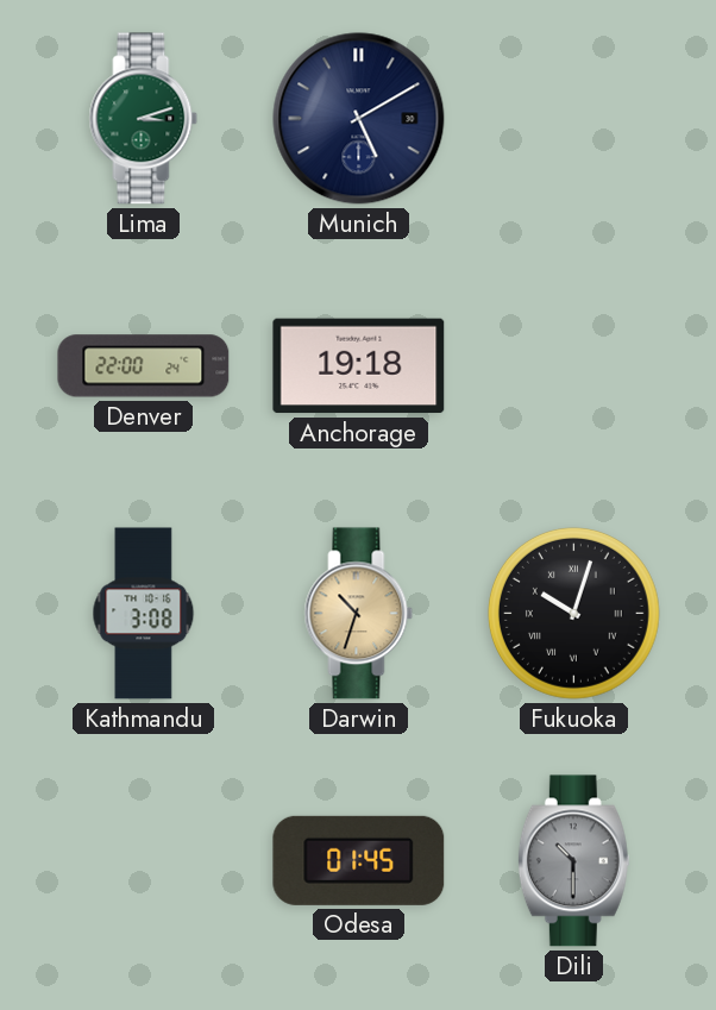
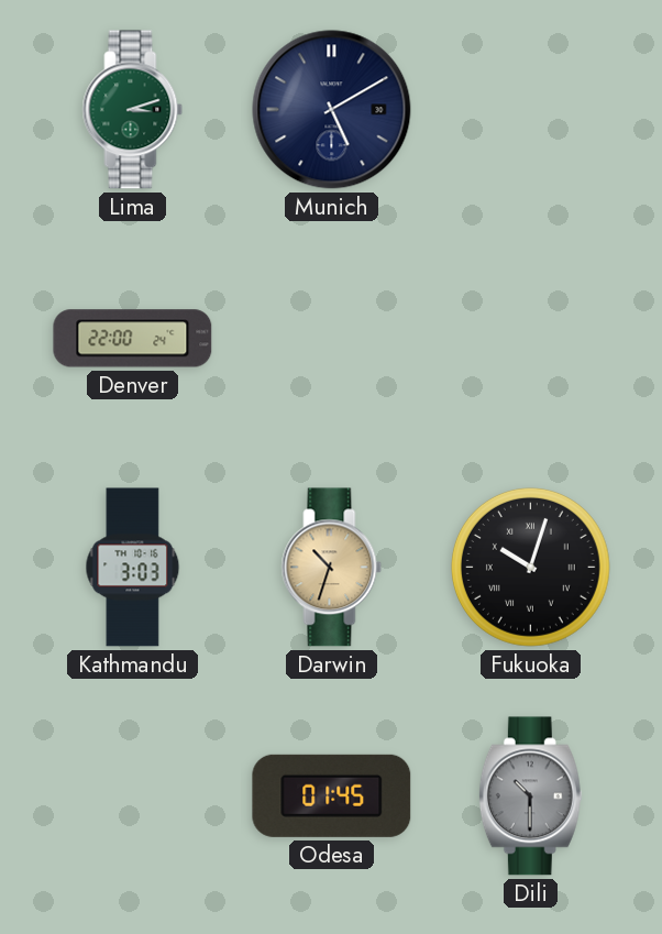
Anchorage: 19:18 -> none (359, 366)
Kathmandu: 3:08 -> 3:03 (133, 568)
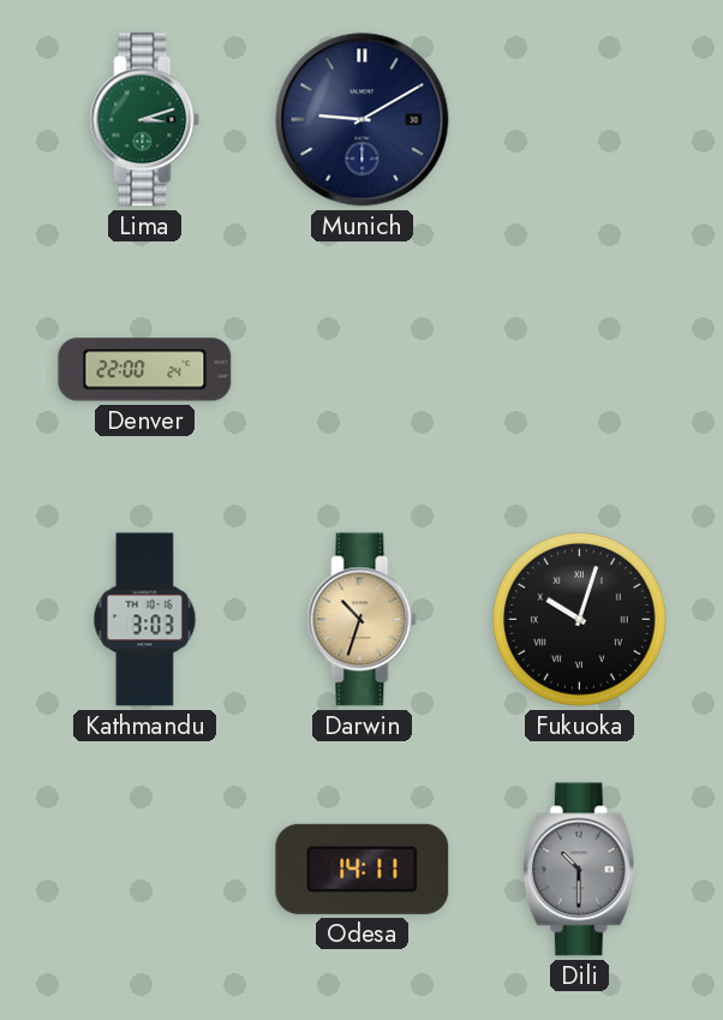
Munich: 5:10 -> 9:10 (363, 120)
Odesa: 01:45 -> 14:11 (363, 869)
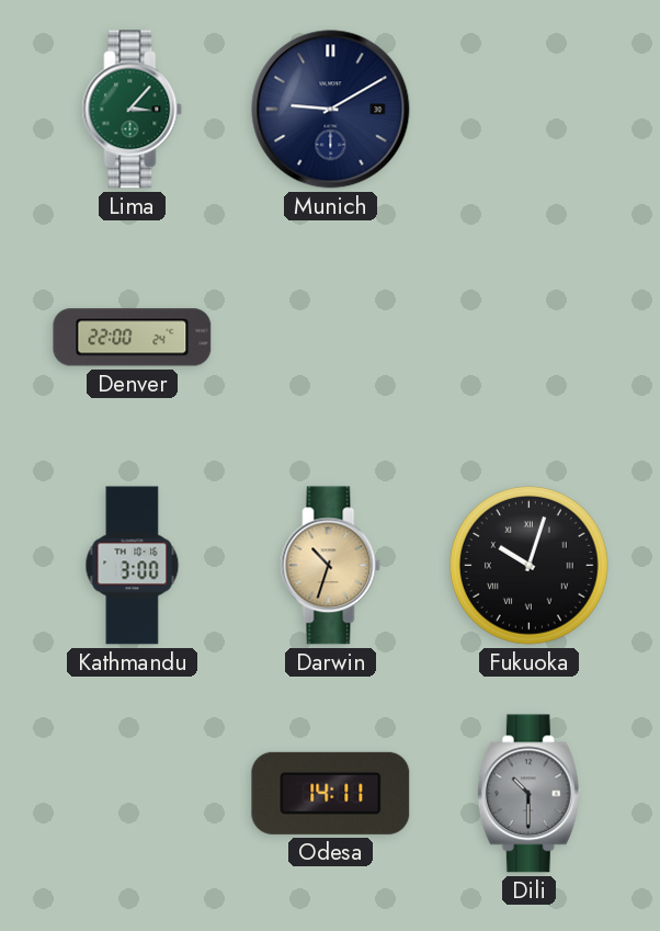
Lima: 3:12 -> 3:07 (133, 110)
Kathmandu: 3:03 -> 3:00 (133, 566)
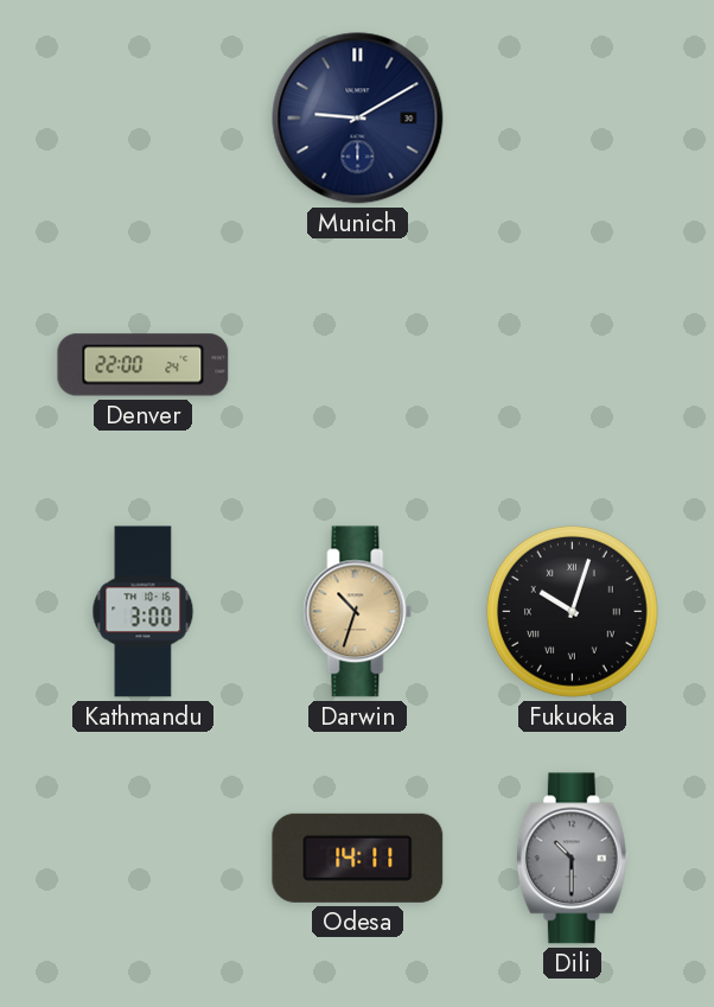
Lima: 3:07 -> none (133, 110)
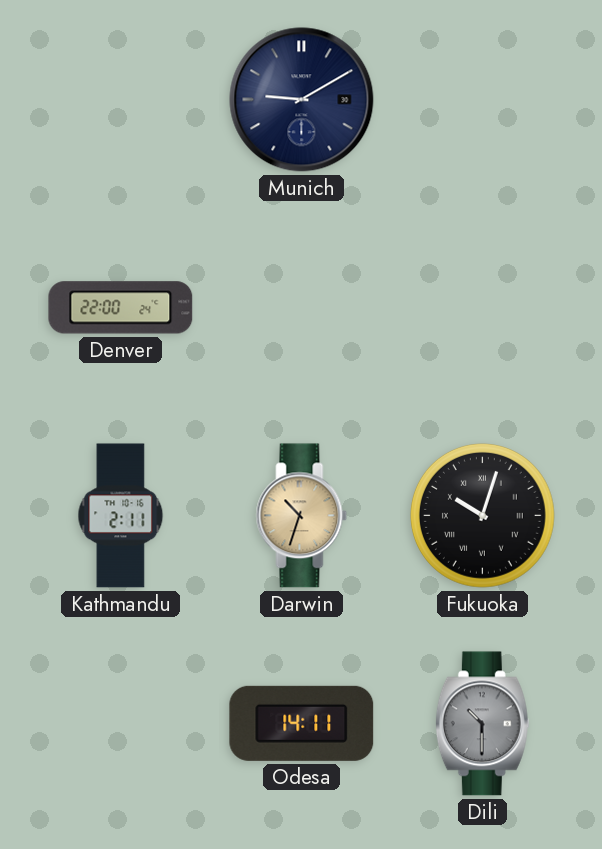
Kathmandu: 3:00 -> 2:11 (121, 516)
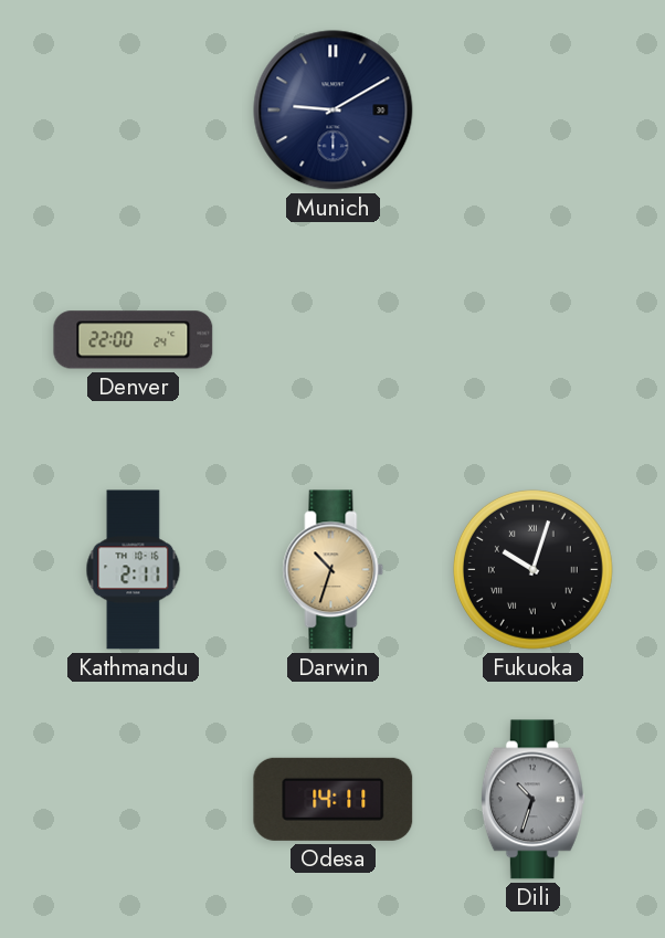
Dili: 10:30 -> 10:33 (532, 800)
